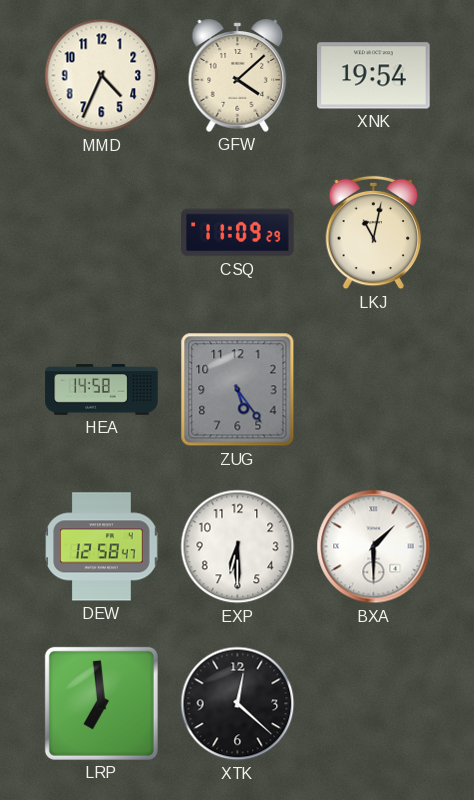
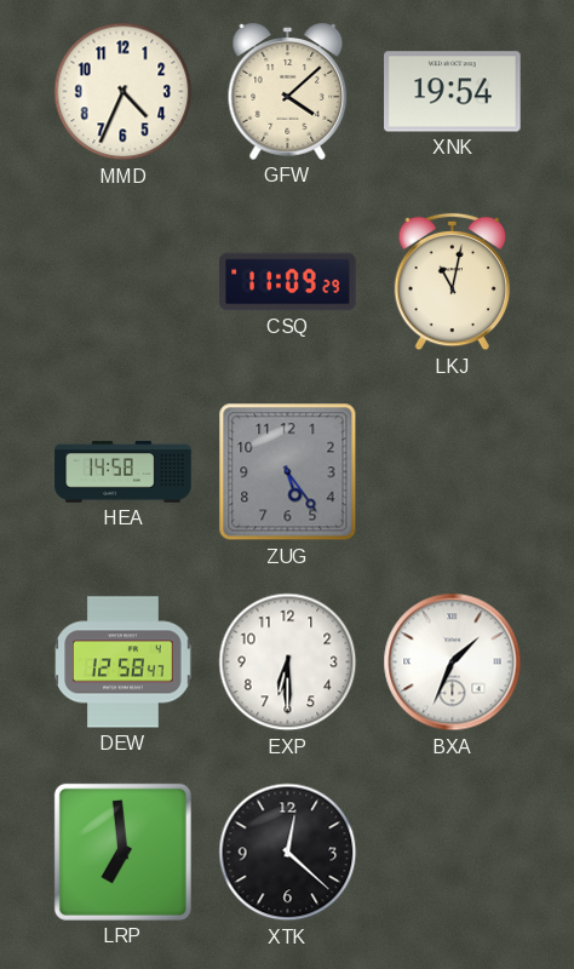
BXA: 1:30 -> 1:34 (453, 663)
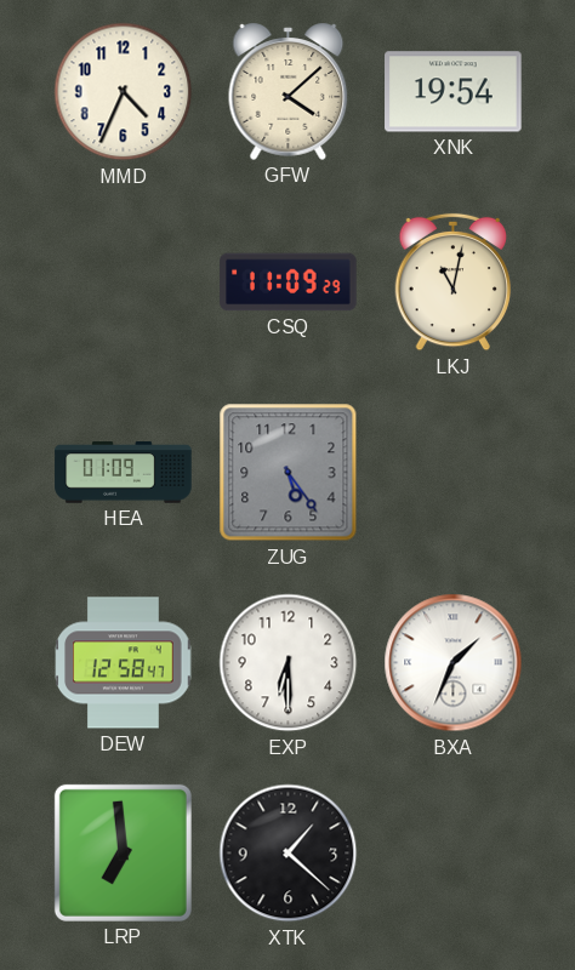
HEA: 14:58 -> 01:09 (124, 473)
XTK: 12:22 -> 1:22 (289, 854)
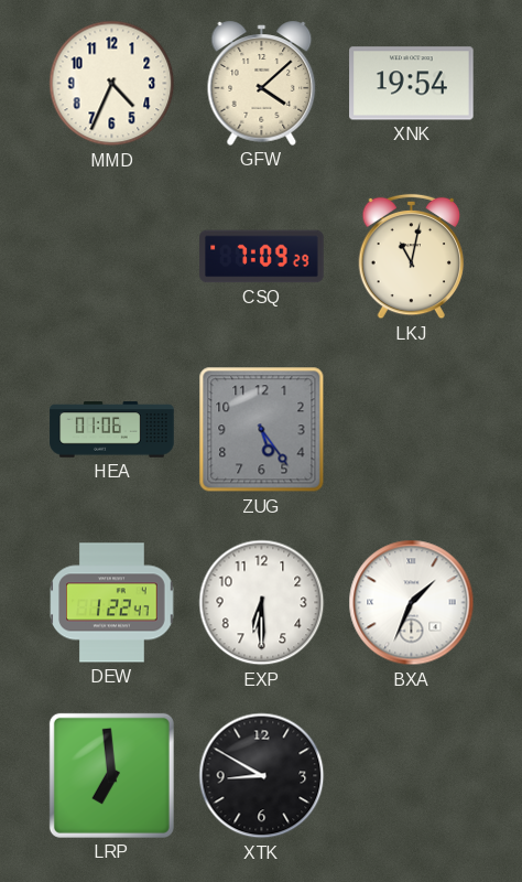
CSQ: 11:09 -> 7:09 (262, 257)
HEA: 01:09 -> 01:06 (112, 430)
DEW: 12:58 -> 1:22 (112, 603)
XTK: 1:22 -> 8:50 (262, 776)
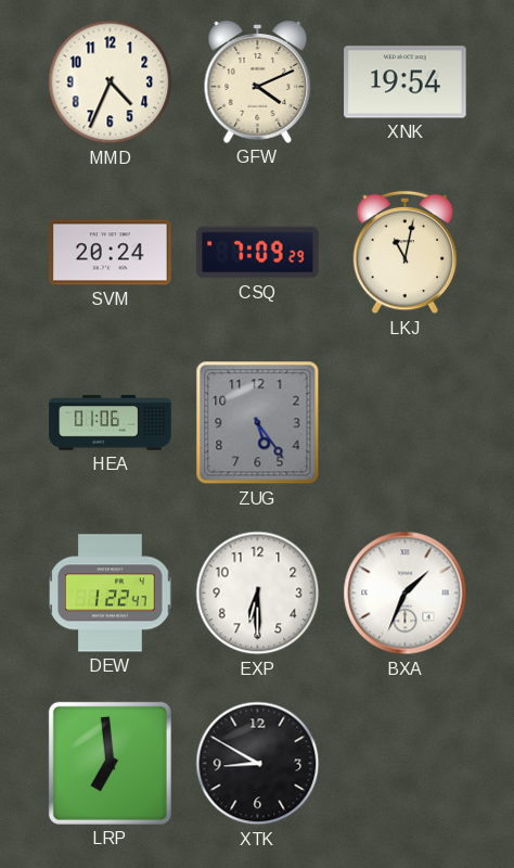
GFW: 4:08 -> 4:11 (258, 81)
SVM: none -> 20:24 (111, 253)
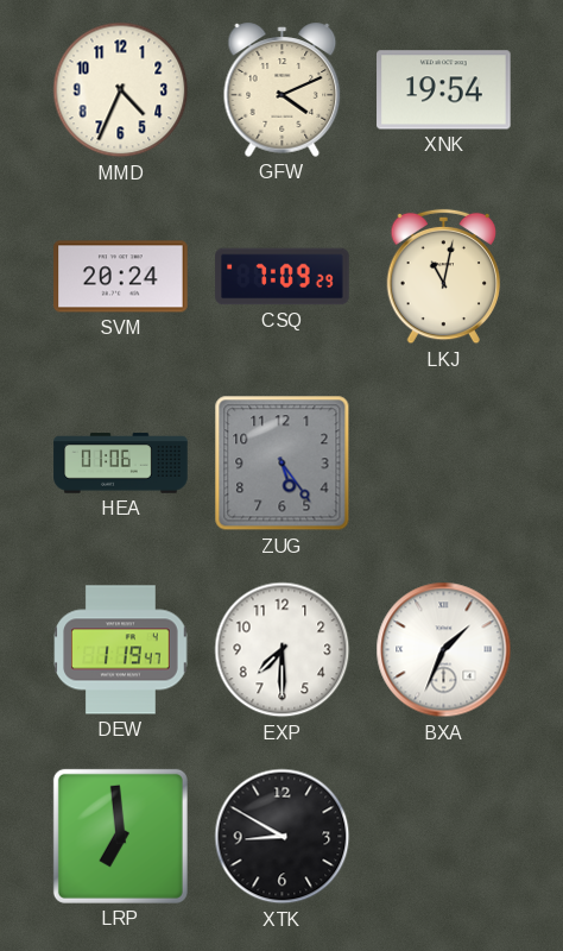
DEW: 1:22 -> 1:19 (121, 650)
EXP: 6:30 -> 7:30 (283, 650)
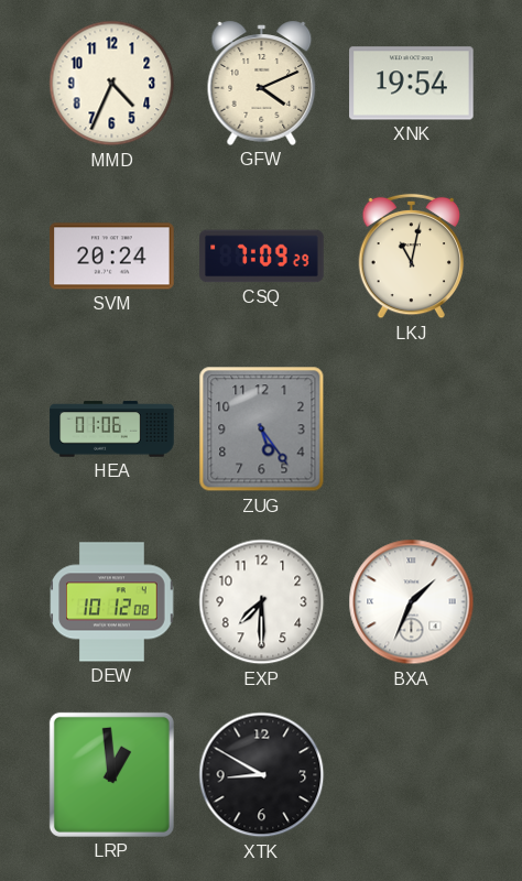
DEW: 1:19 -> 10:12 (112, 602)
LRP: 6:59 -> 12:59 (111, 774)
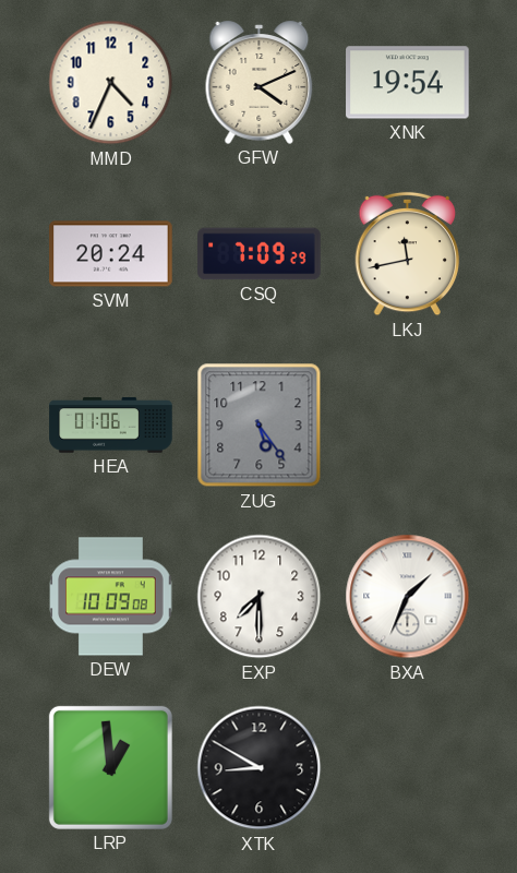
LKJ: 11:02 -> 11:43 (408, 254)
DEW: 10:12 -> 10:09 (111, 597)
